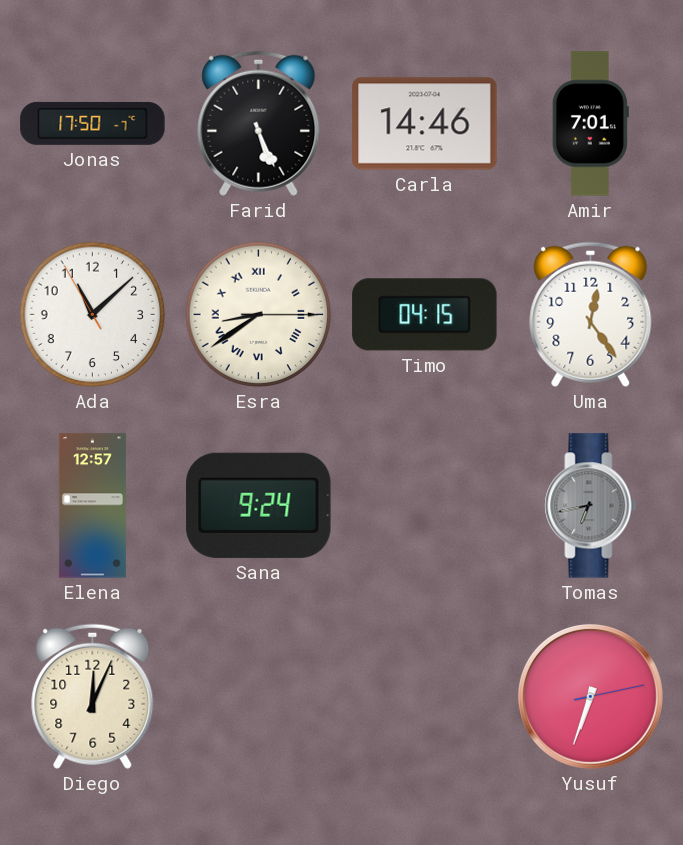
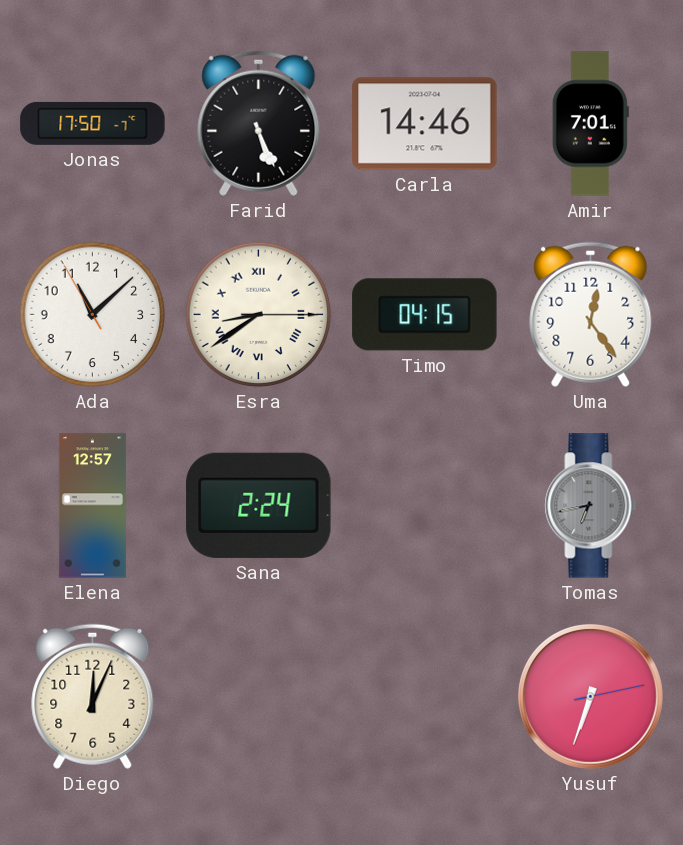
Sana: 9:24 -> 2:24 (259, 505)
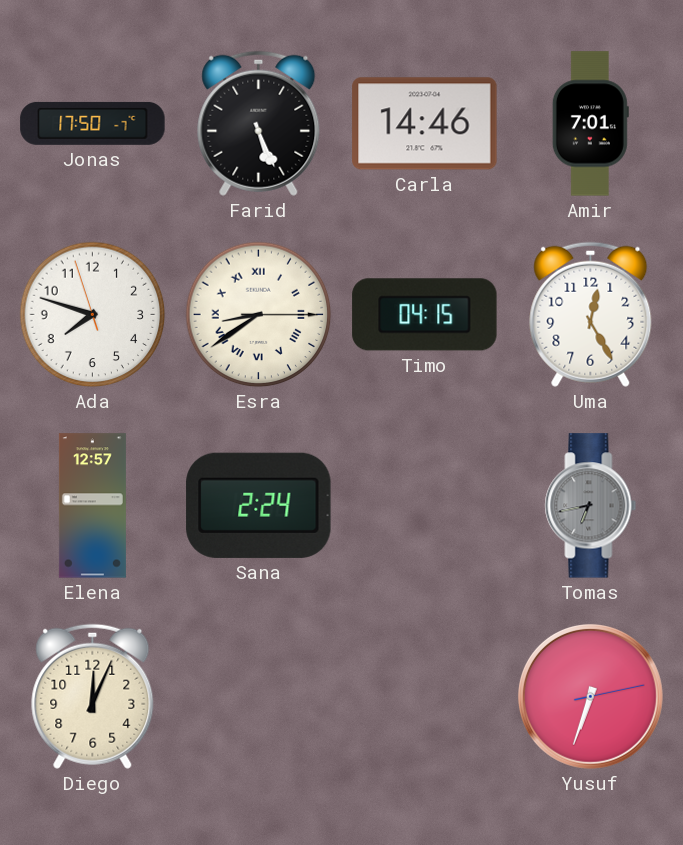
Ada: 11:07 -> 7:47 (93, 315)
Uma: 12:24 -> 12:25 (591, 314)
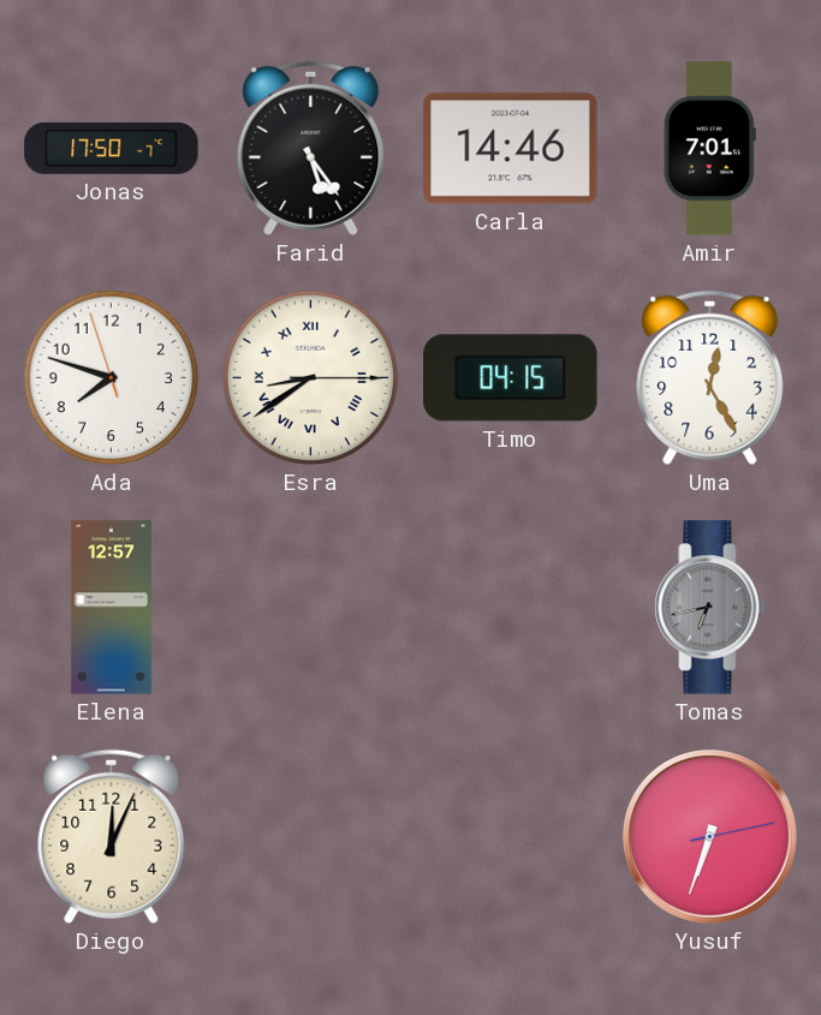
Farid: 5:26 -> 5:24 (311, 148)
Sana: 2:24 -> none (259, 505)
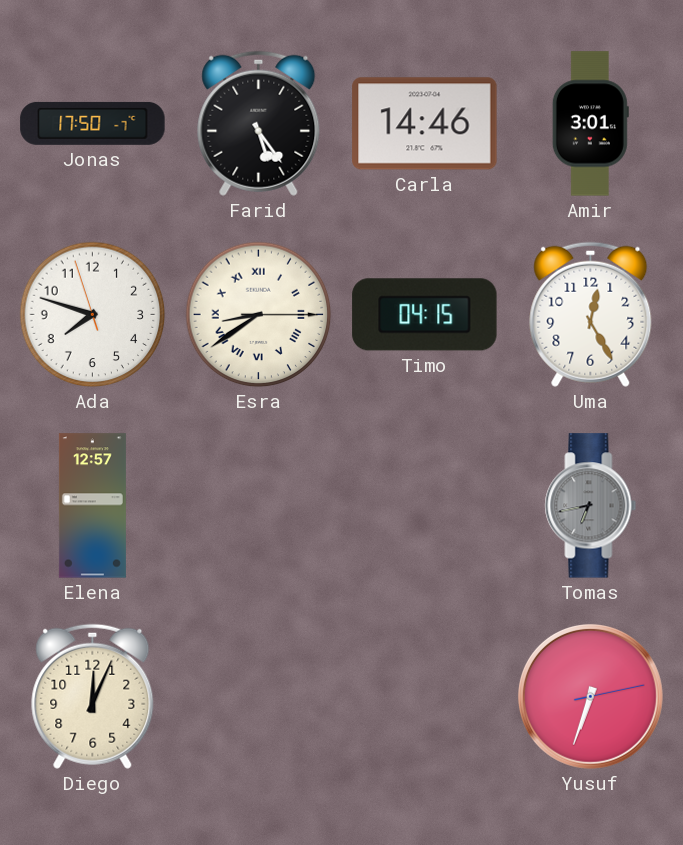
Amir: 7:01 -> 3:01 (590, 124)
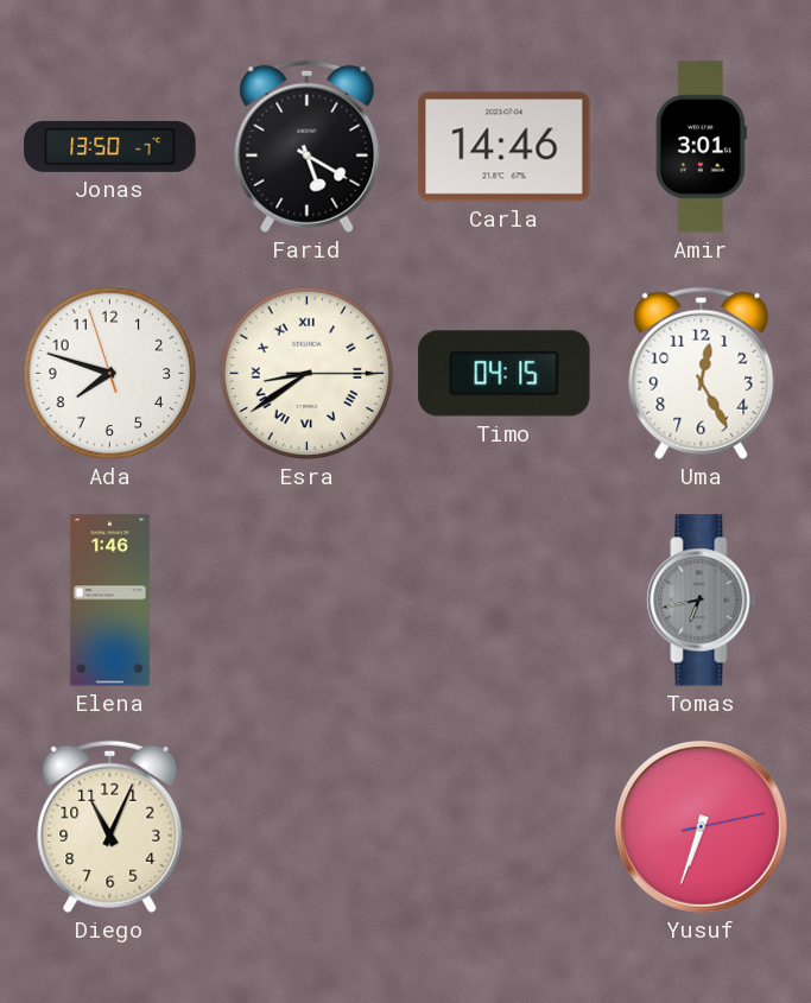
Jonas: 17:50 -> 13:50 (110, 146)
Farid: 5:24 -> 5:20 (308, 146)
Elena: 12:57 -> 1:46 (109, 601)
Diego: 12:04 -> 11:04 (110, 826)
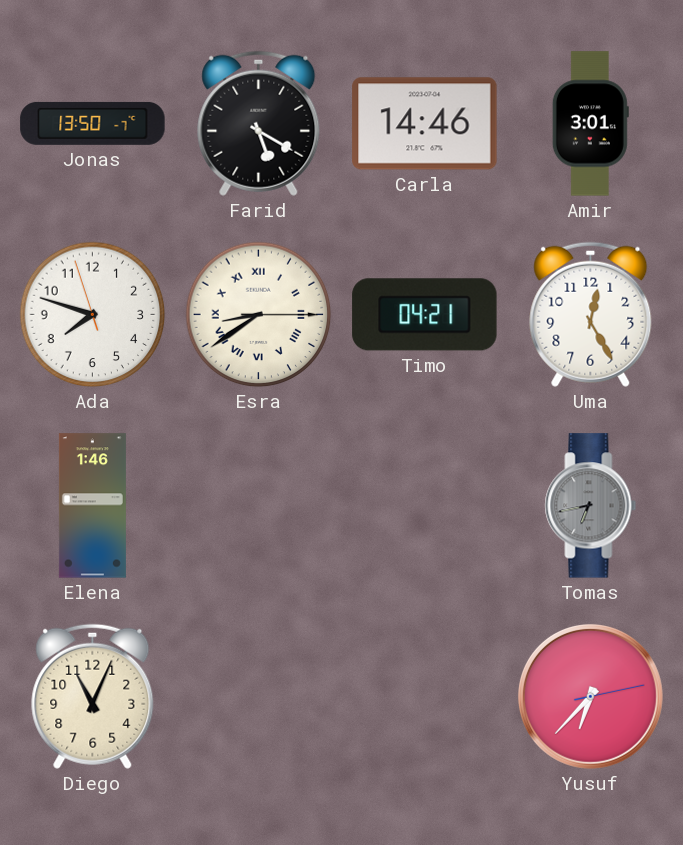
Timo: 04:15 -> 04:21 (425, 315)
Yusuf: 6:33 -> 6:37 (590, 696)
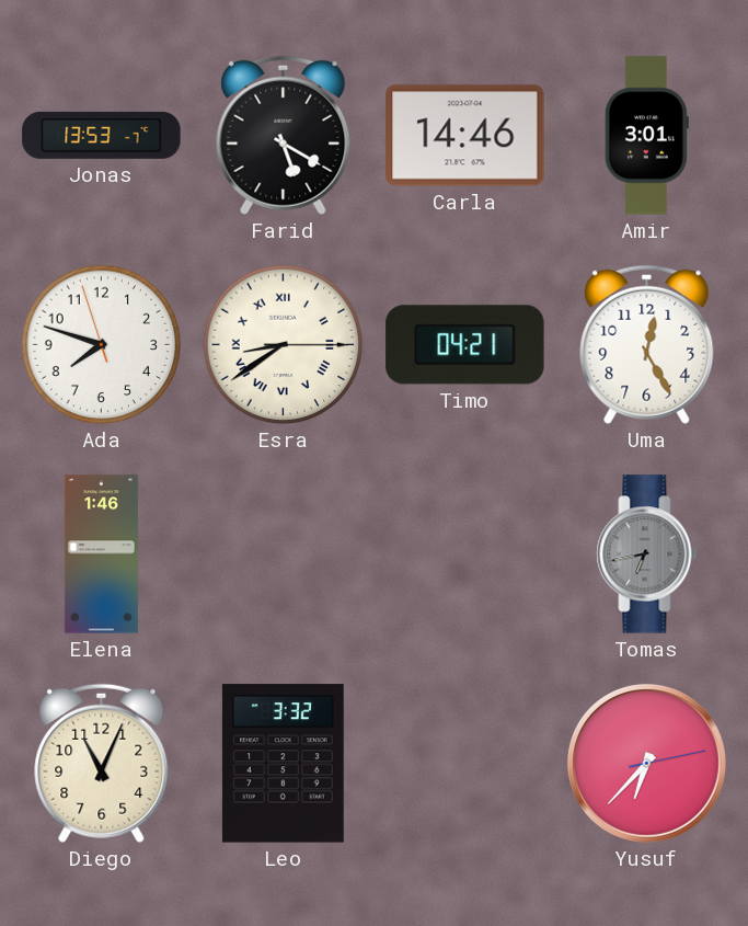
Jonas: 13:50 -> 13:53 (102, 135)
Leo: none -> 3:32 (283, 764)
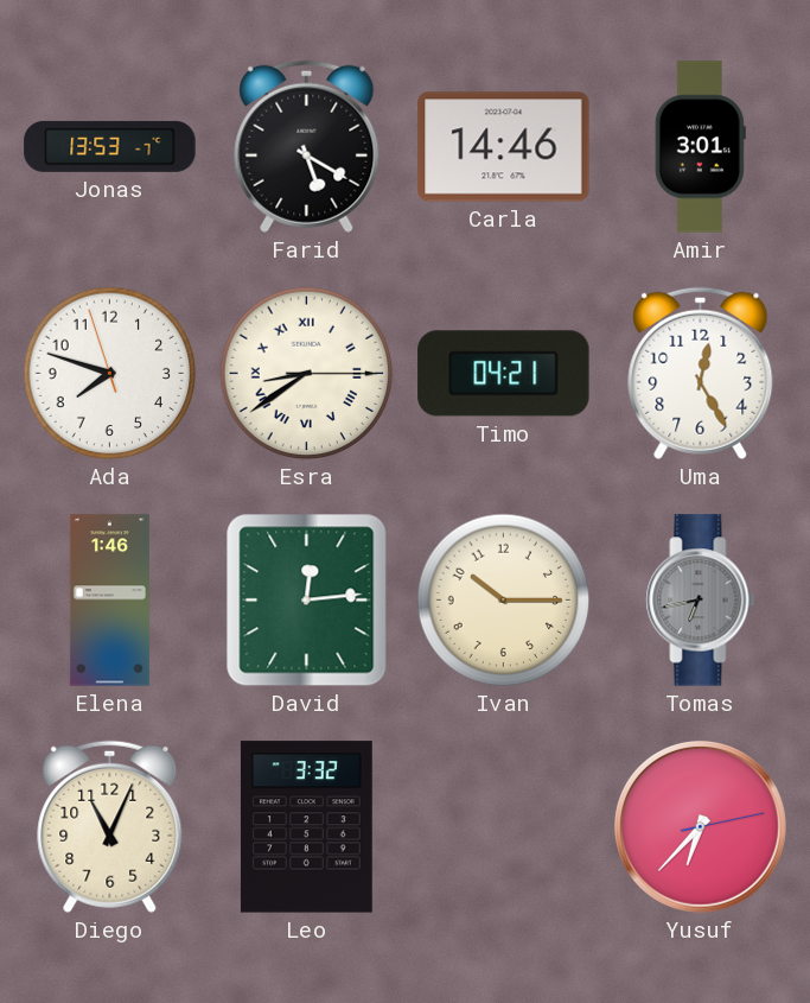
David: none -> 12:14 (307, 601)
Ivan: none -> 10:15 (504, 601)
